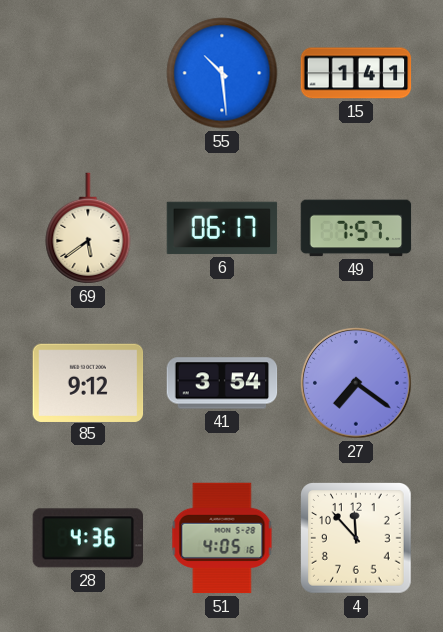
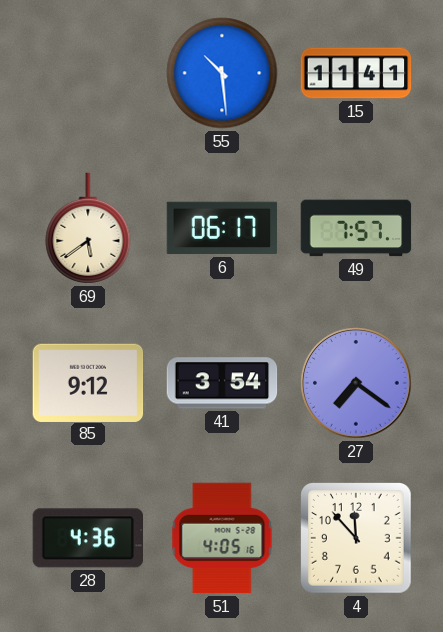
15: 1:41 -> 11:41 (356, 73)
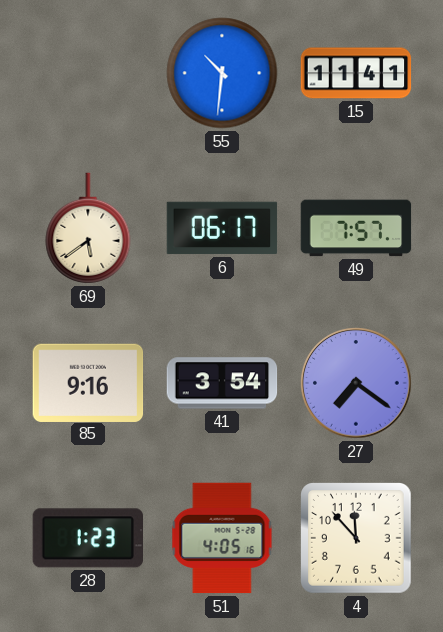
55: 10:29 -> 10:31 (222, 73)
85: 9:12 -> 9:16 (88, 382)
28: 4:36 -> 1:23 (87, 538)
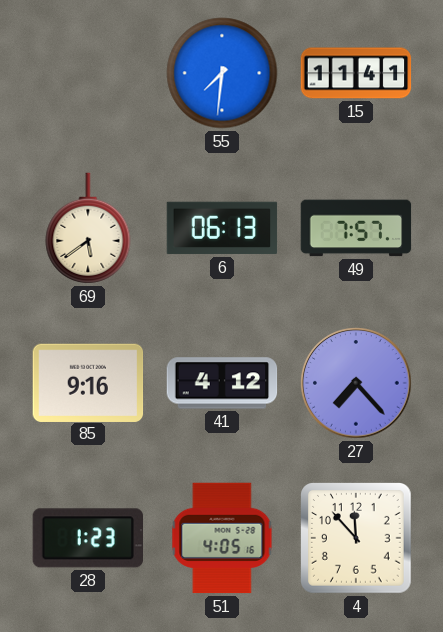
55: 10:31 -> 7:31 (222, 73)
6: 06:17 -> 06:13 (222, 228)
41: 3:54 -> 4:12 (222, 383)
27: 7:21 -> 7:23 (356, 383)
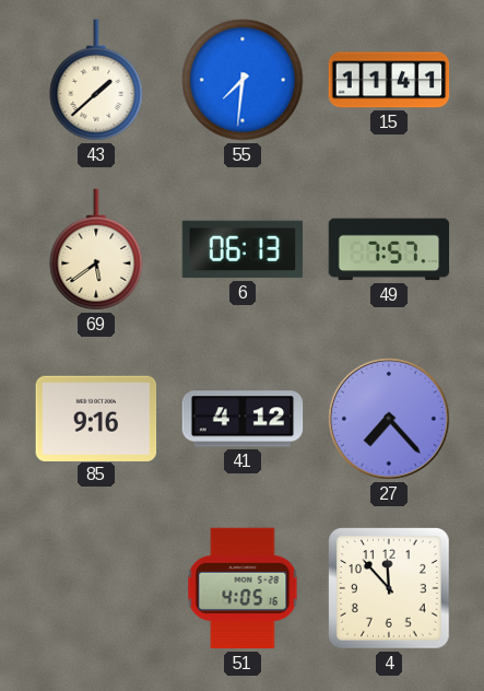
43: none -> 1:38 (96, 80)
28: 1:23 -> none (87, 538)
